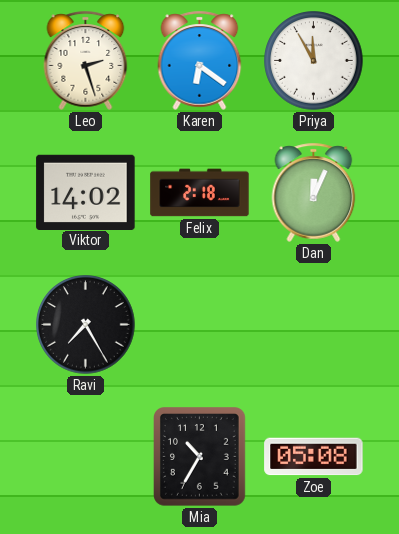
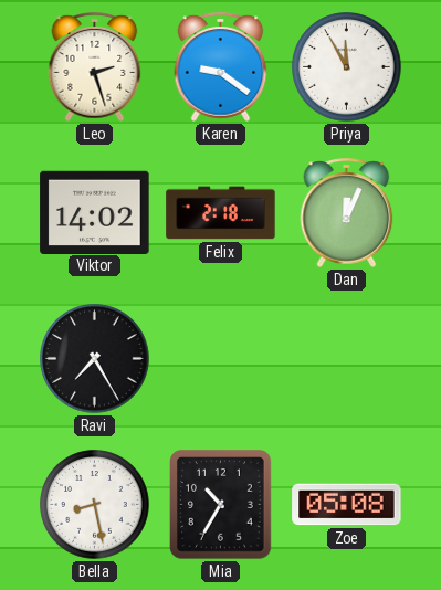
Karen: 6:21 -> 9:21 (221, 66)
Bella: none -> 8:28 (95, 505)
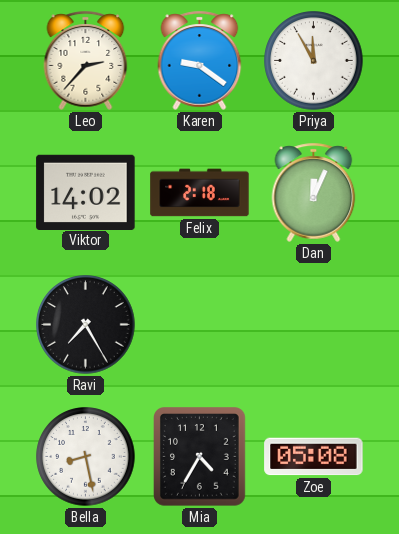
Leo: 2:27 -> 2:37 (86, 60)
Mia: 10:35 -> 4:35 (200, 457)
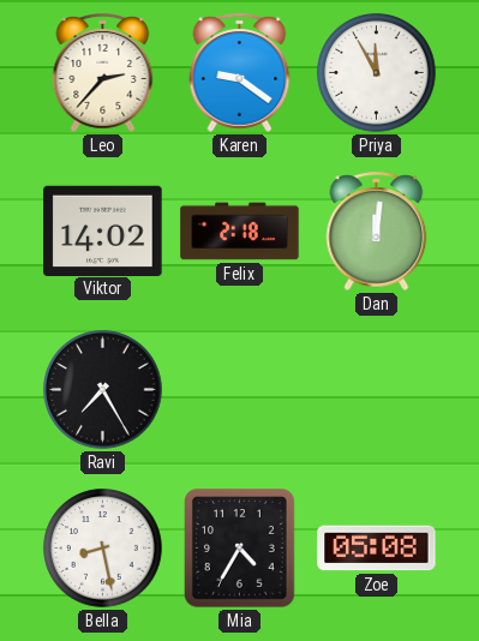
Dan: 12:04 -> 12:01 (377, 230)
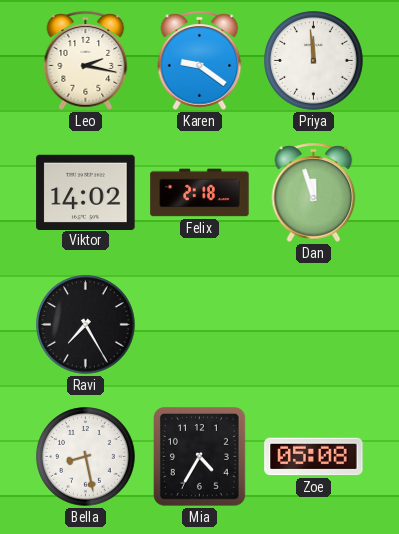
Leo: 2:37 -> 2:17 (86, 60)
Priya: 11:55 -> 11:59 (314, 61)
Dan: 12:01 -> 11:57 (314, 192)
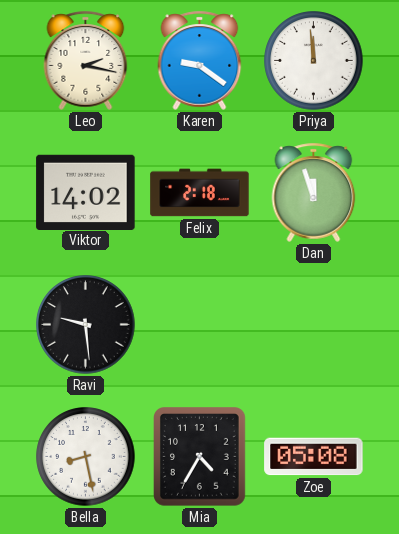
Ravi: 7:25 -> 9:29 (86, 325)
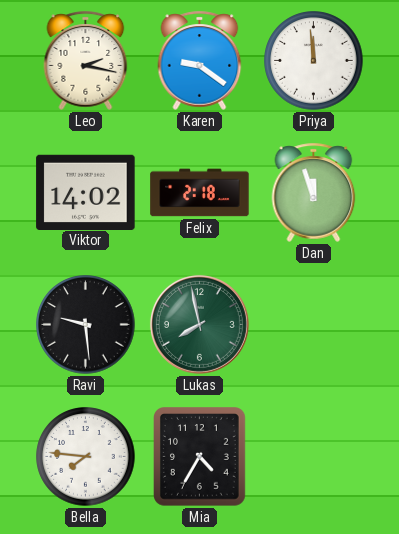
Lukas: none -> 7:58 (199, 324)
Bella: 8:28 -> 7:46 (86, 457)
Zoe: 05:08 -> none (314, 457)
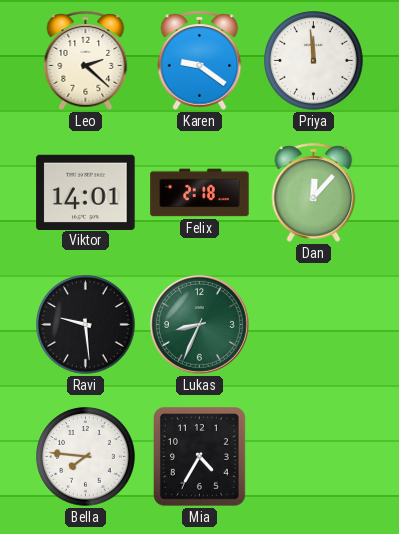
Leo: 2:17 -> 2:22 (86, 60)
Viktor: 14:02 -> 14:01 (86, 192)
Dan: 11:57 -> 12:07 (314, 192)
Lukas: 7:58 -> 8:34 (199, 324)
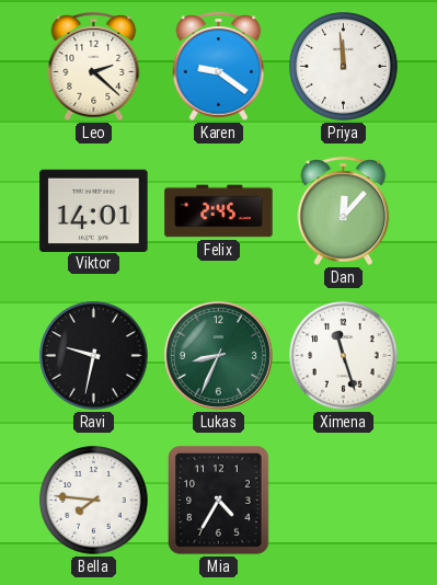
Felix: 2:18 -> 2:45 (219, 211)
Ravi: 9:29 -> 9:32 (94, 356)
Ximena: none -> 11:27 (344, 356)
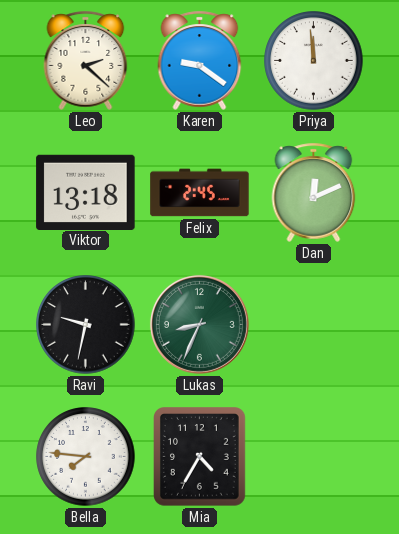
Viktor: 14:01 -> 13:18 (86, 192)
Dan: 12:07 -> 12:11 (314, 192)
Ximena: 11:27 -> none (344, 356)
